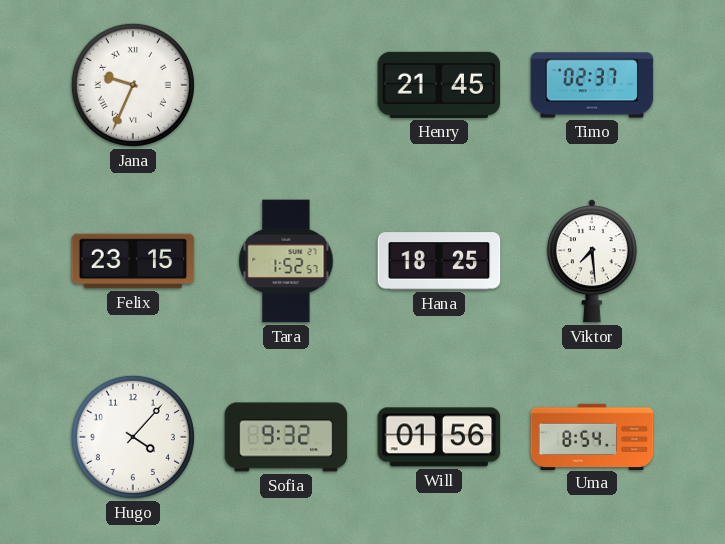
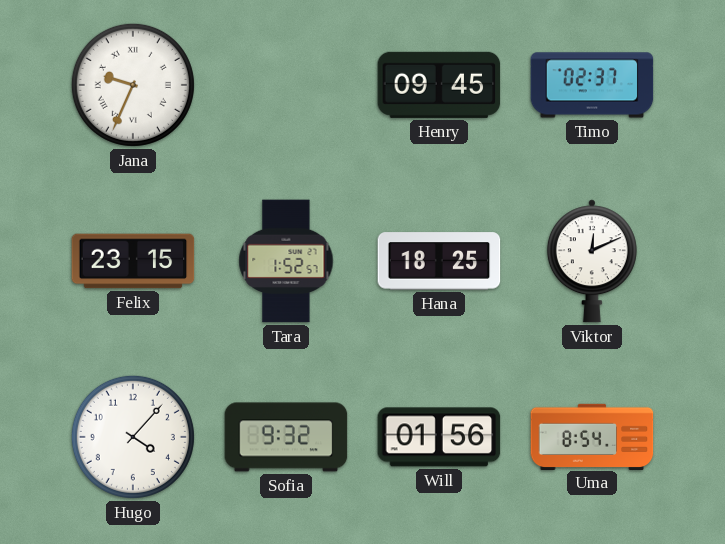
Henry: 21:45 -> 09:45 (439, 85)
Viktor: 7:29 -> 12:11 (592, 261)
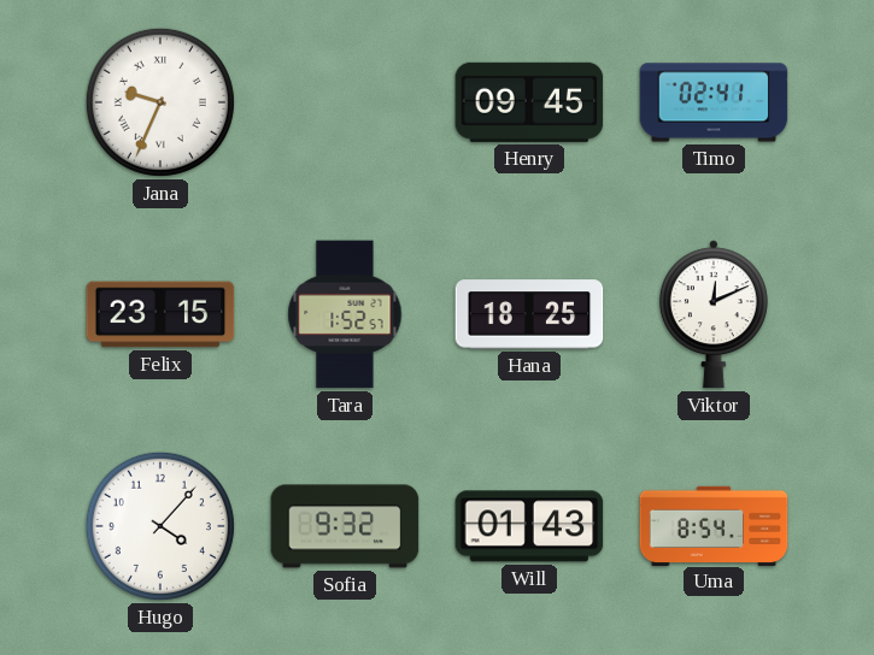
Timo: 02:37 -> 02:41 (714, 102)
Will: 01:56 -> 01:43 (529, 526)
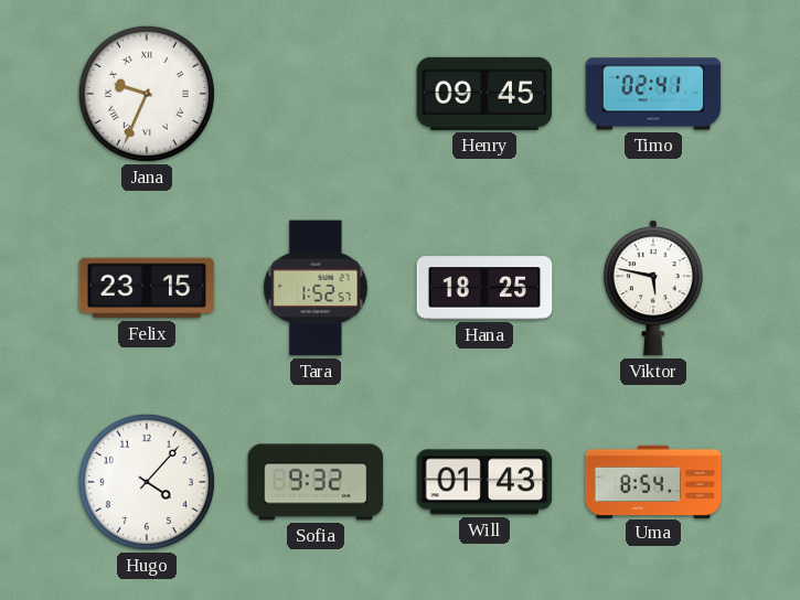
Viktor: 12:11 -> 5:47 (653, 288)
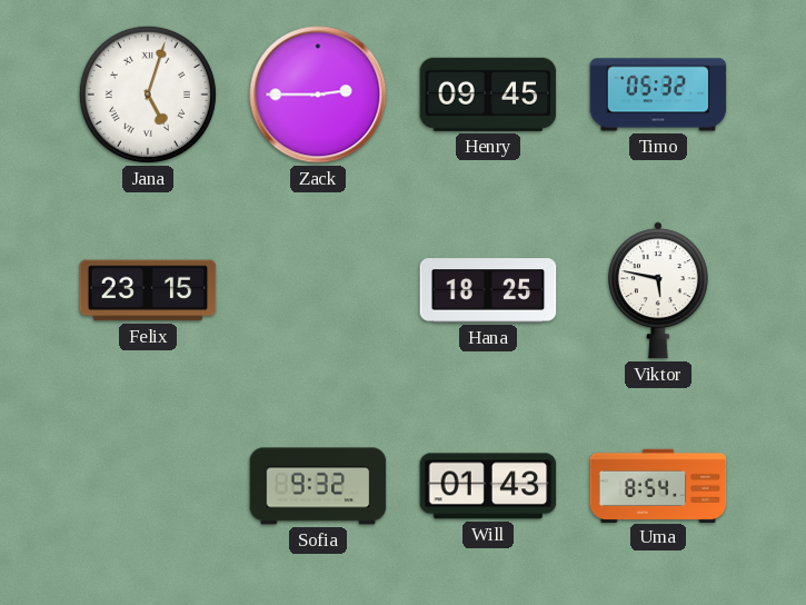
Jana: 9:34 -> 5:03 (148, 95)
Zack: none -> 2:45 (318, 95)
Timo: 02:41 -> 05:32 (658, 95)
Tara: 1:52 -> none (316, 288)
Hugo: 4:07 -> none (147, 482)
